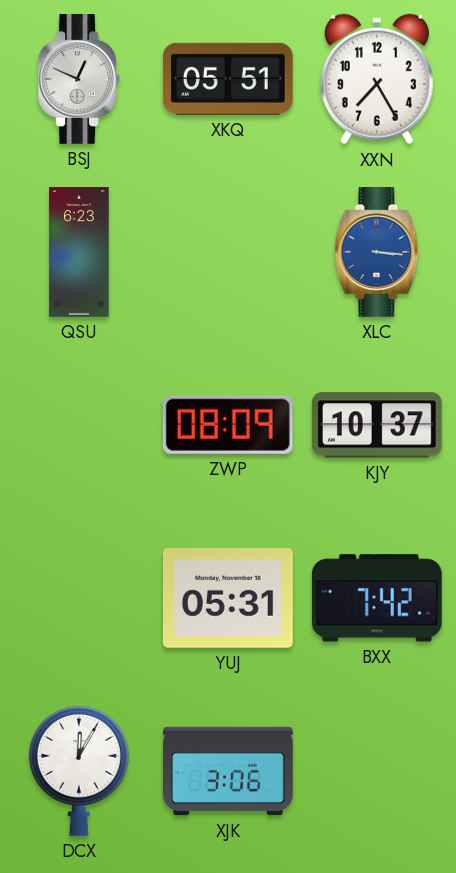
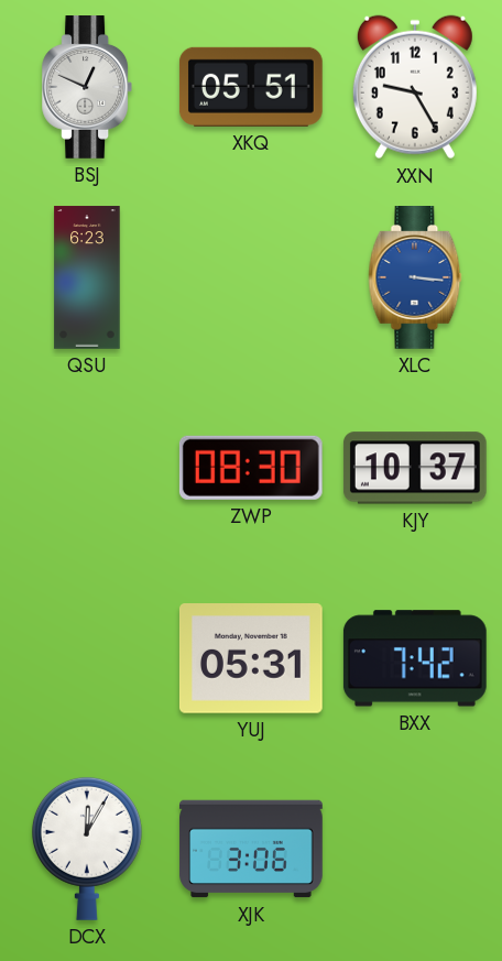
XXN: 7:25 -> 9:25 (415, 87)
ZWP: 08:09 -> 08:30 (251, 468)
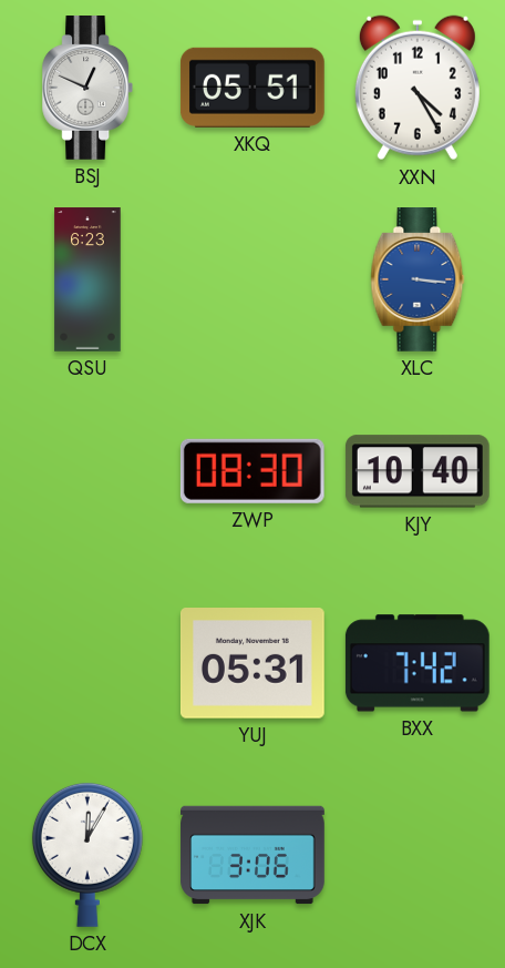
XXN: 9:25 -> 4:25 (418, 88)
KJY: 10:37 -> 10:40 (418, 471)
